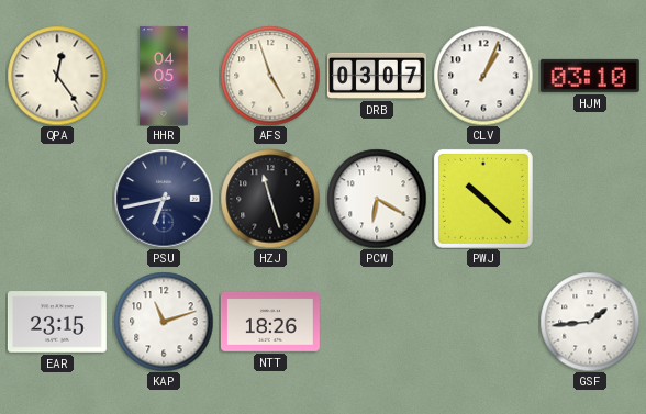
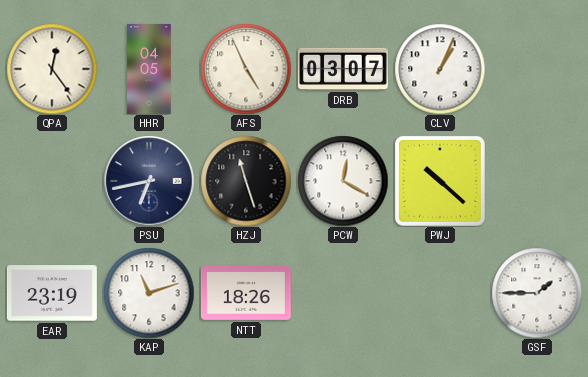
AFS: 4:57 -> 4:56 (246, 69)
HJM: 03:10 -> none (590, 76)
PCW: 6:20 -> 12:20 (343, 181)
EAR: 23:15 -> 23:19 (52, 293)
GSF: 1:44 -> 1:45 (537, 293)
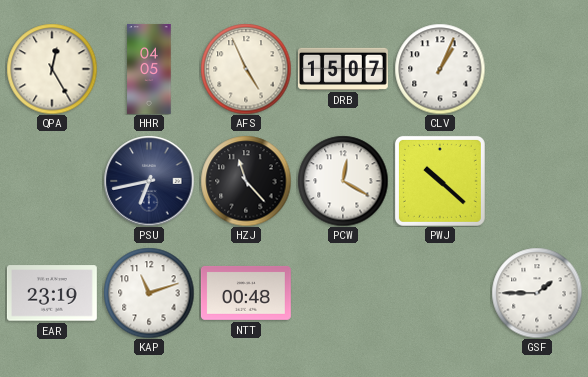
QPA: 12:24 -> 12:25 (52, 69)
DRB: 03:07 -> 15:07 (343, 69)
HZJ: 11:27 -> 11:23 (246, 181)
NTT: 18:26 -> 00:48 (246, 293)
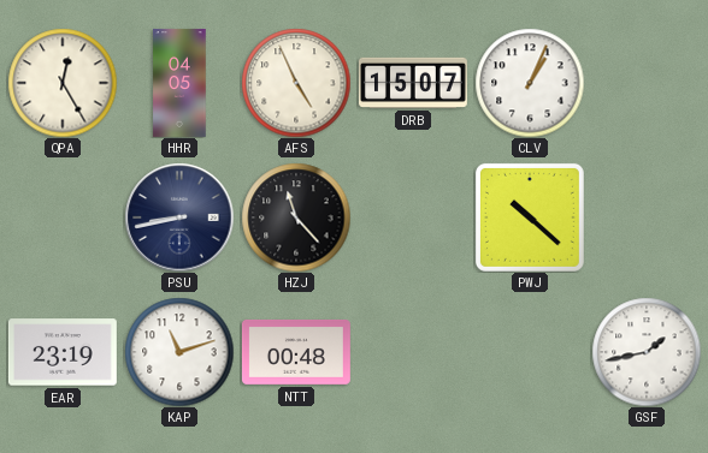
PSU: 6:43 -> 8:43 (179, 217)
PCW: 12:20 -> none (343, 181)
GSF: 1:45 -> 1:43 (647, 352)
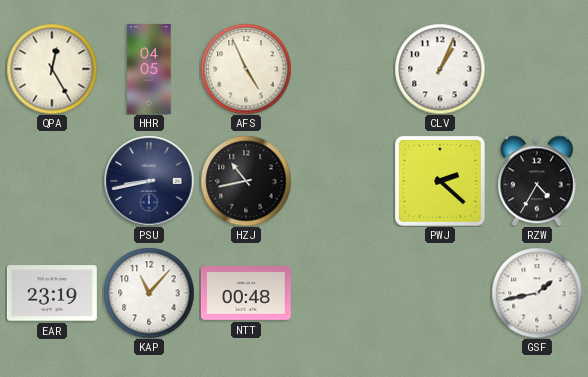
DRB: 15:07 -> none (413, 83)
HZJ: 11:23 -> 10:43 (246, 181)
PWJ: 10:22 -> 2:22 (440, 181)
RZW: none -> 4:35 (537, 181)
KAP: 11:12 -> 11:07 (149, 293)
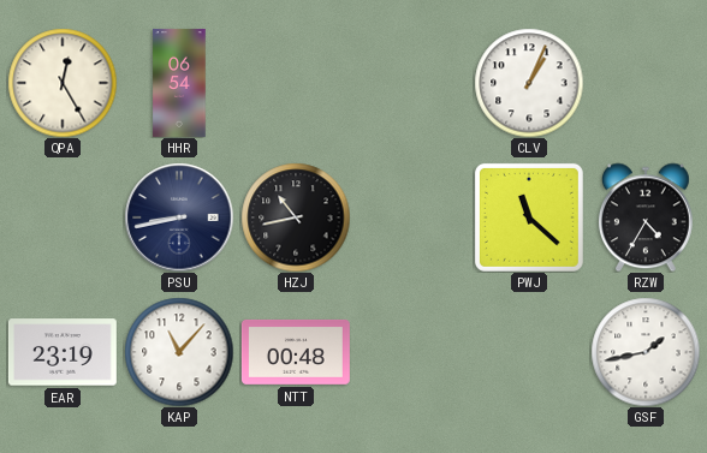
HHR: 04:05 -> 06:54 (179, 83)
AFS: 4:56 -> none (246, 69)
PWJ: 2:22 -> 11:22 (529, 217)
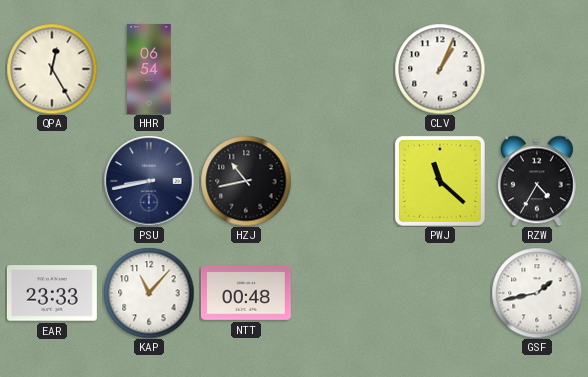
EAR: 23:19 -> 23:33 (52, 293)
